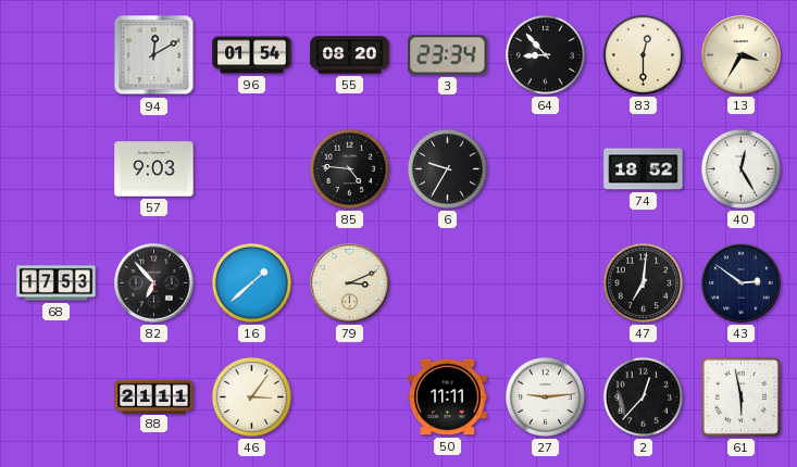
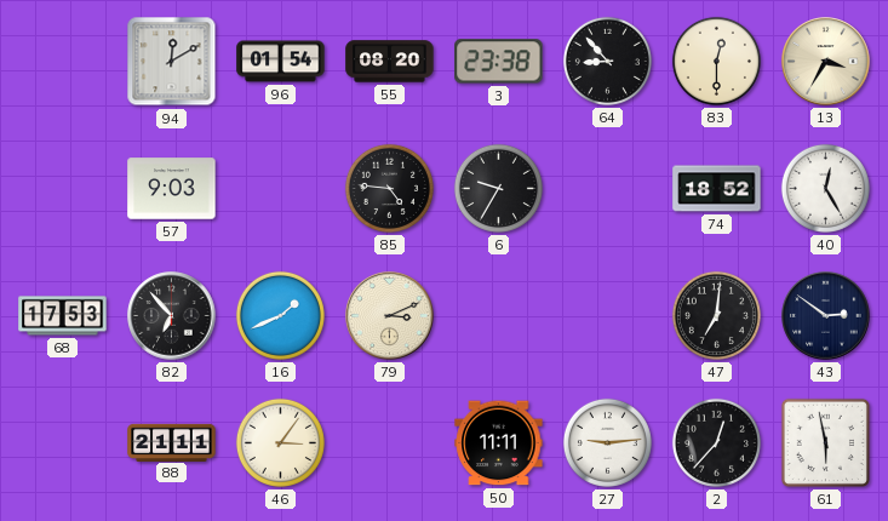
3: 23:34 -> 23:38 (499, 62)
16: 1:38 -> 1:41 (280, 315)
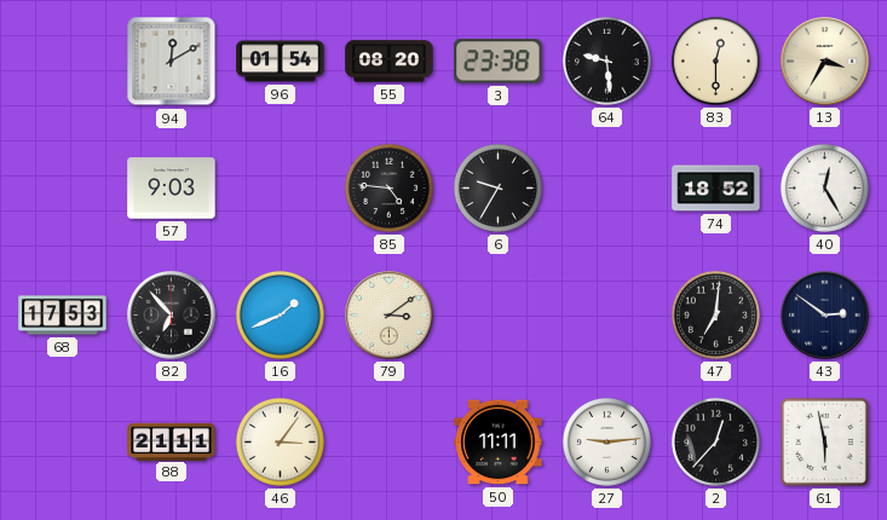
64: 8:53 -> 9:29 (606, 60)
79: 3:11 -> 3:09 (390, 316)
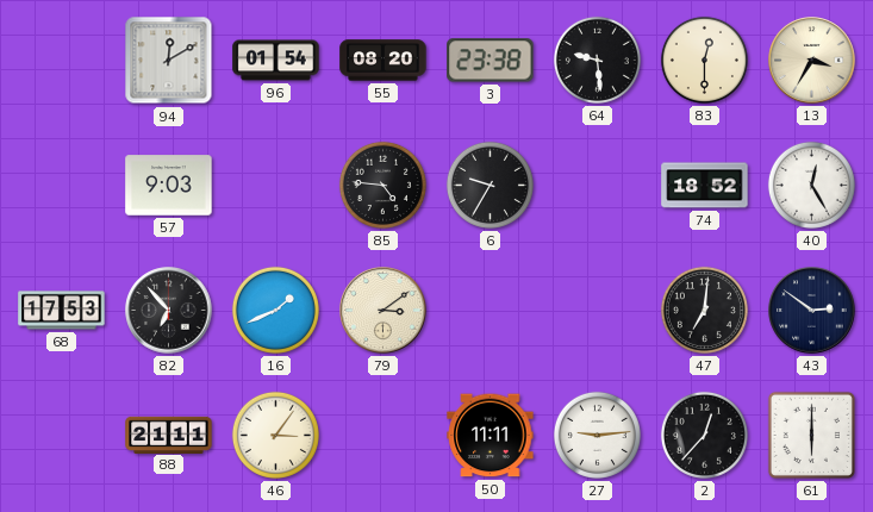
61: 5:58 -> 6:00 (811, 435)
